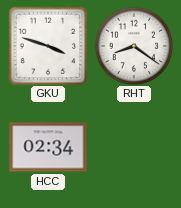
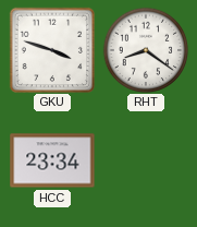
HCC: 02:34 -> 23:34 (52, 160)
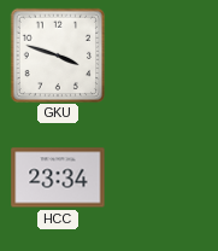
RHT: 8:21 -> none (146, 50)
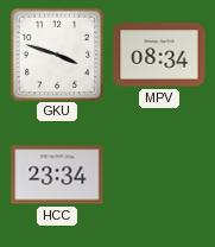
MPV: none -> 08:34 (159, 55)
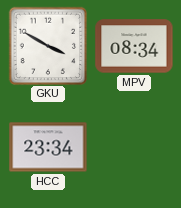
GKU: 3:48 -> 3:50 (48, 46)
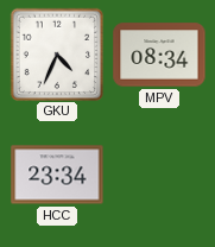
GKU: 3:50 -> 4:34 (57, 55)
